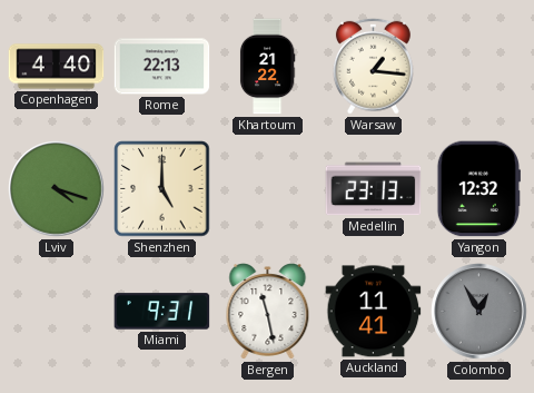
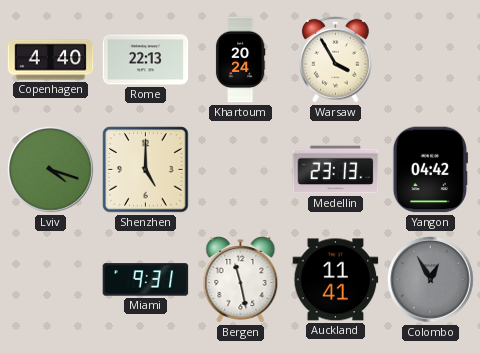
Khartoum: 21:22 -> 20:24 (240, 60)
Warsaw: 1:16 -> 3:55 (335, 59)
Yangon: 12:32 -> 04:42 (430, 170)
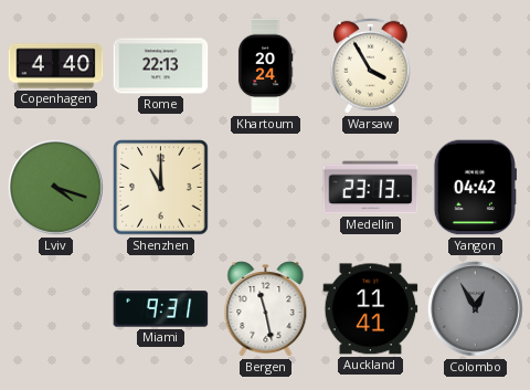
Shenzhen: 5:00 -> 11:00 (161, 188)
